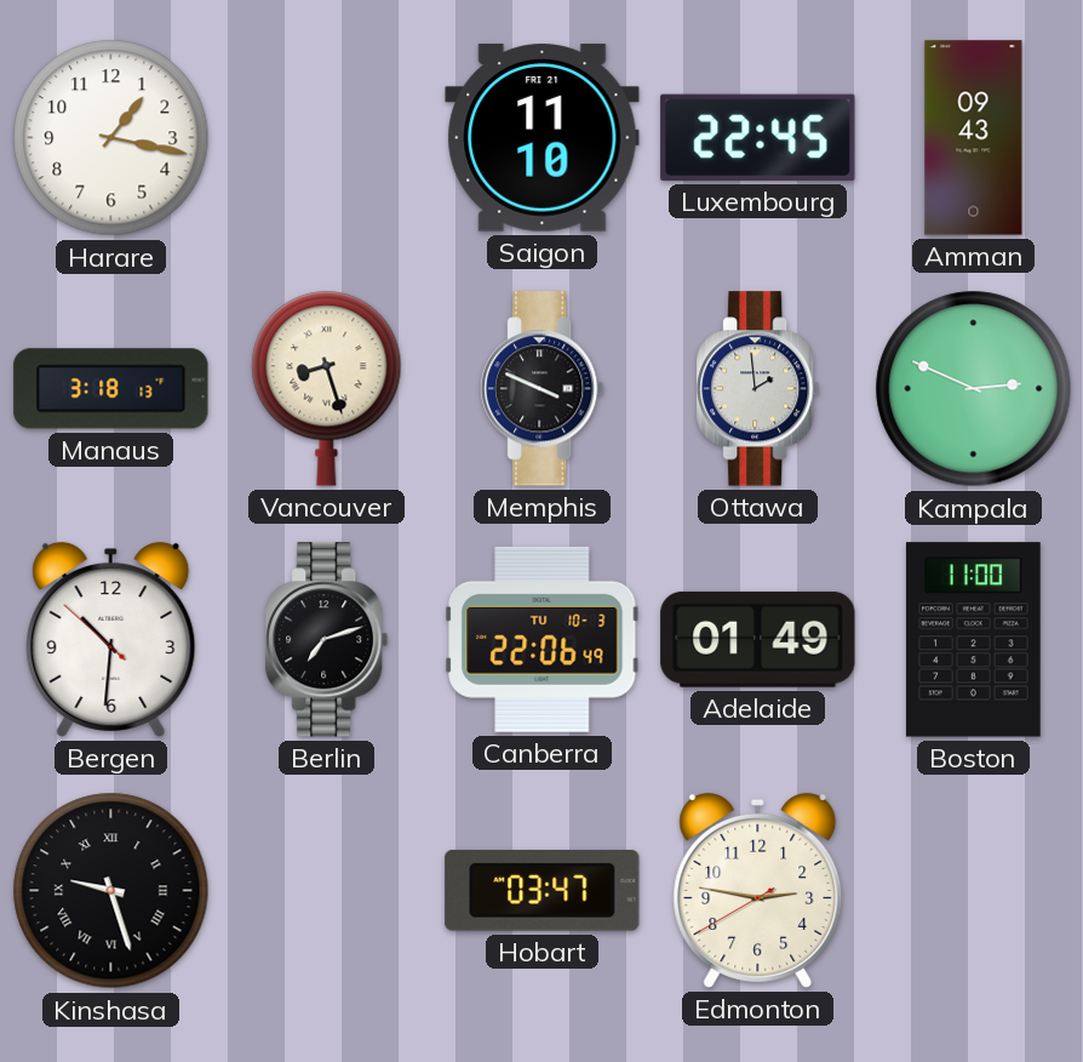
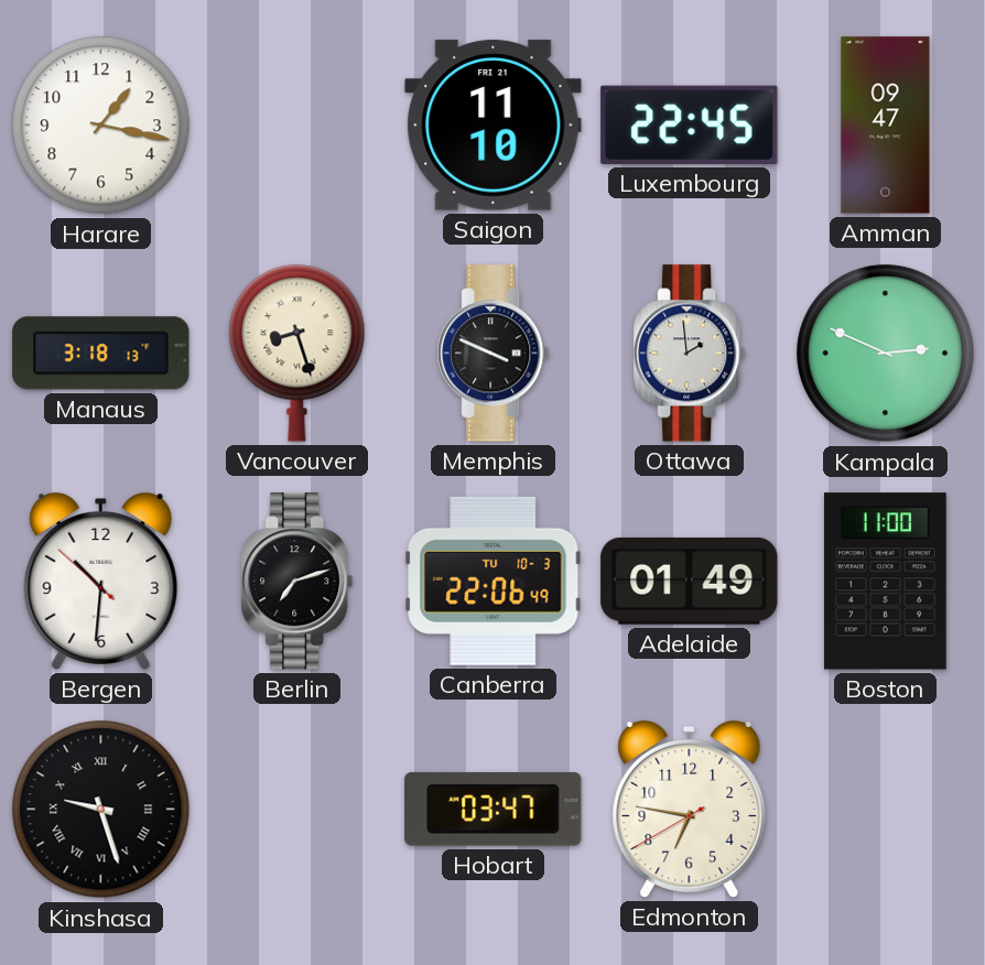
Amman: 09:43 -> 09:47 (886, 126)
Edmonton: 2:46 -> 6:46 (690, 809)
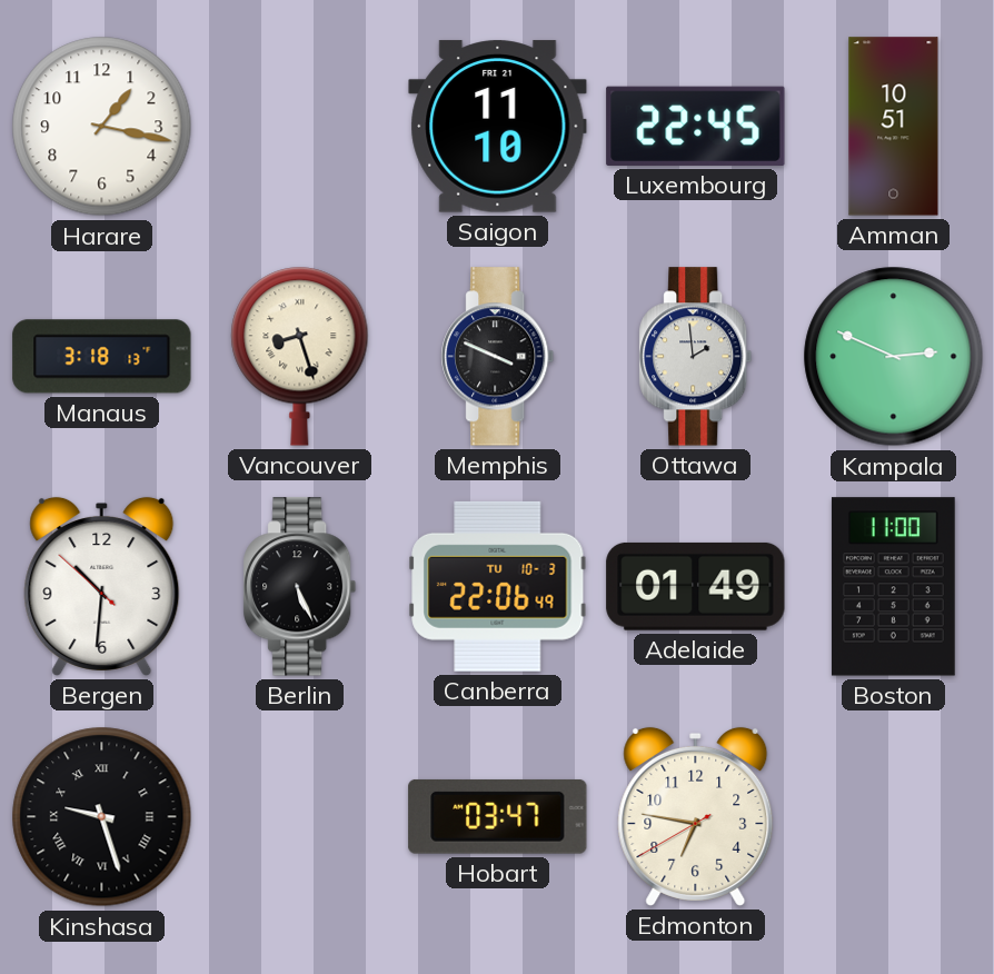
Amman: 09:47 -> 10:51 (894, 127)
Berlin: 7:12 -> 5:26 (300, 587)
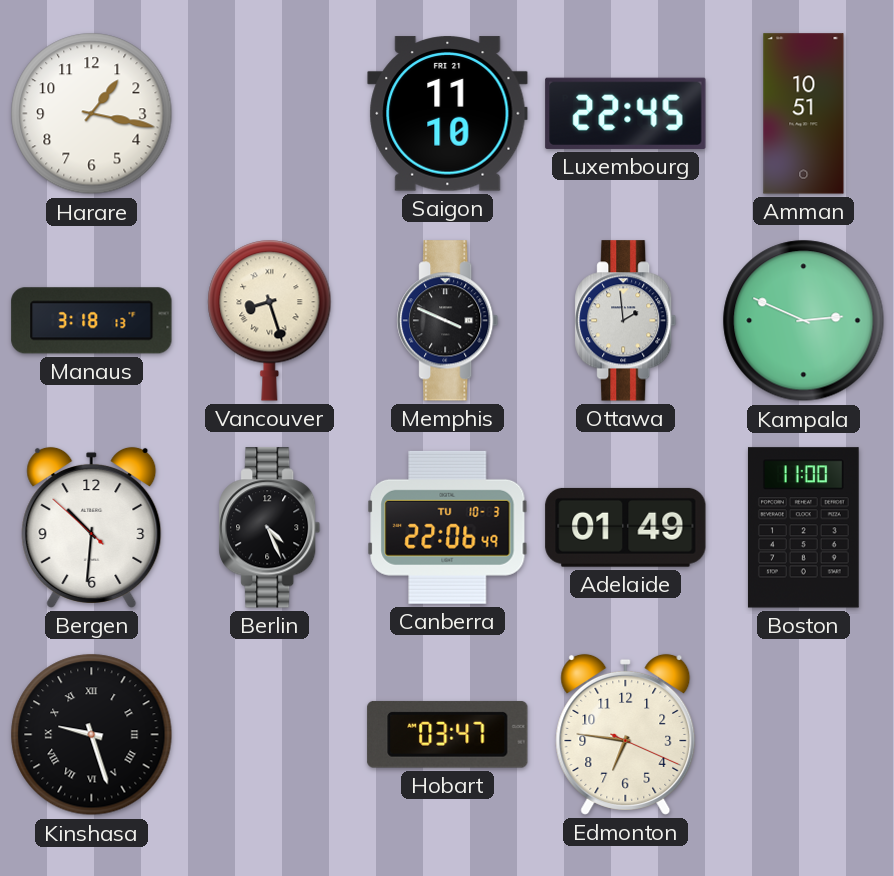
Berlin: 5:26 -> 4:26 (270, 528)
Edmonton: 6:46:40 -> 6:46:19 (626, 734)
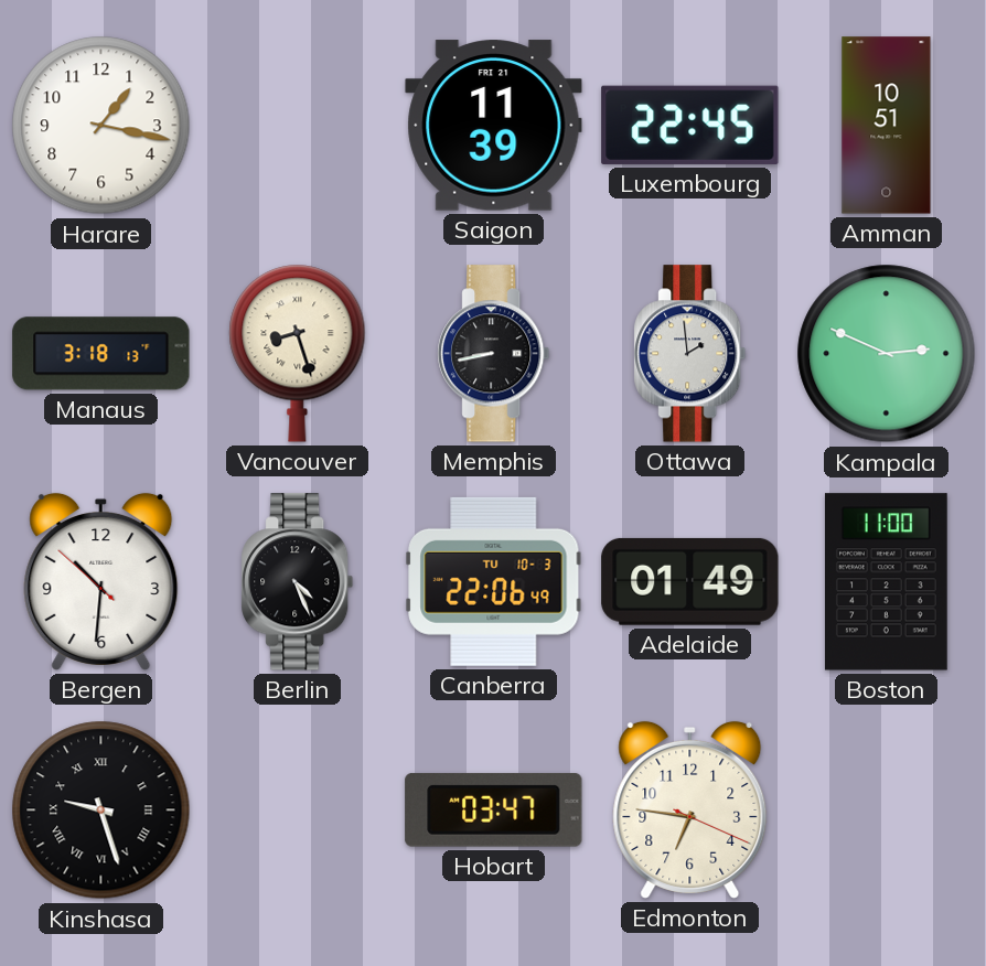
Saigon: 11:10 -> 11:39 (494, 126)
Memphis: 3:49 -> 8:43 (494, 354)
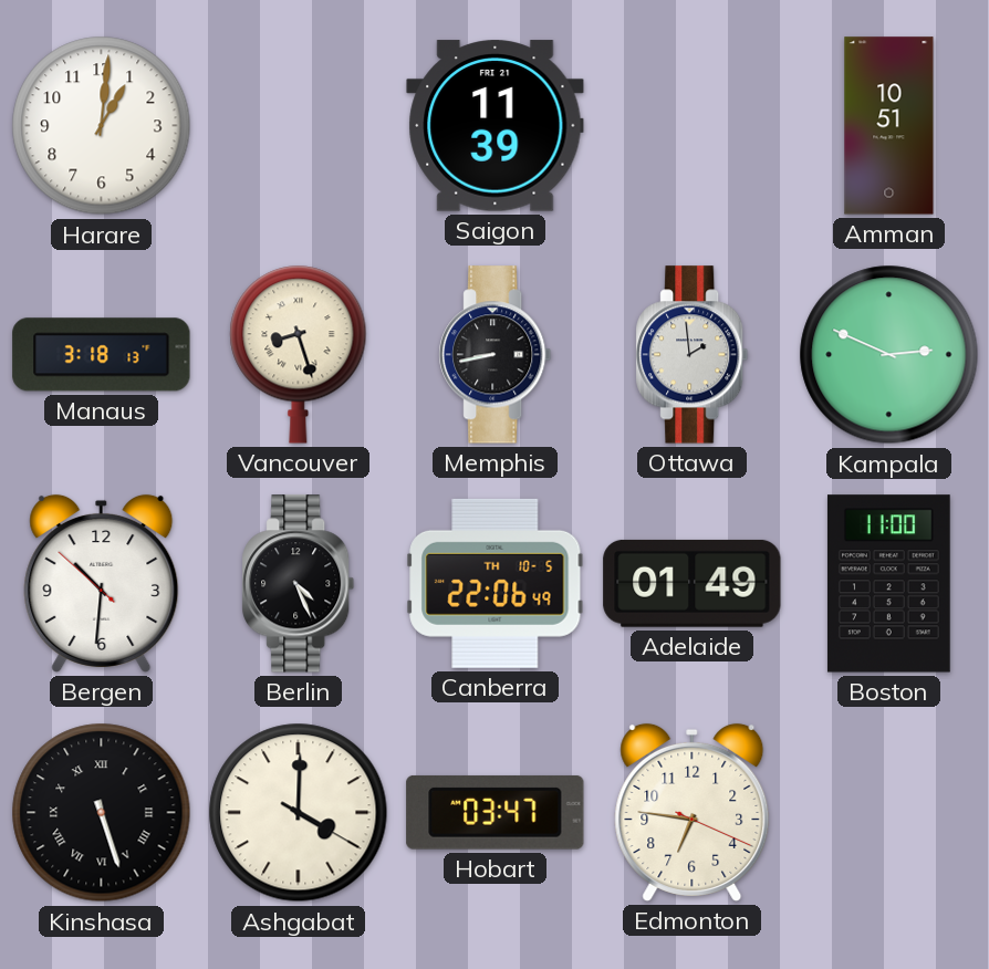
Harare: 1:17 -> 1:01 (102, 126)
Luxembourg: 22:45 -> none (690, 125)
Canberra date: TU 10-3 -> TH 10-5 (496, 583)
Kinshasa: 9:27 -> 5:27 (102, 813)
Ashgabat: none -> 4:00 (299, 813)
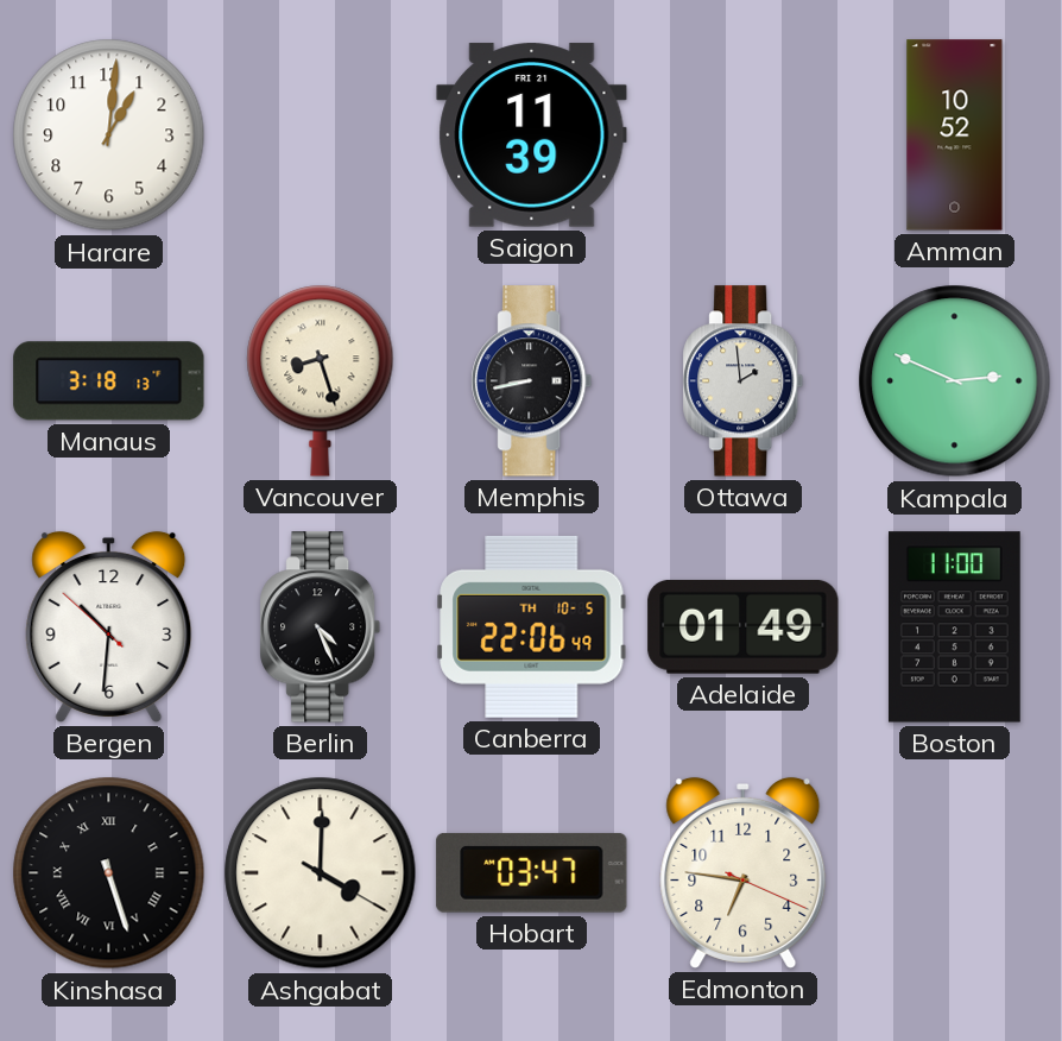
Amman: 10:51 -> 10:52 (955, 135)
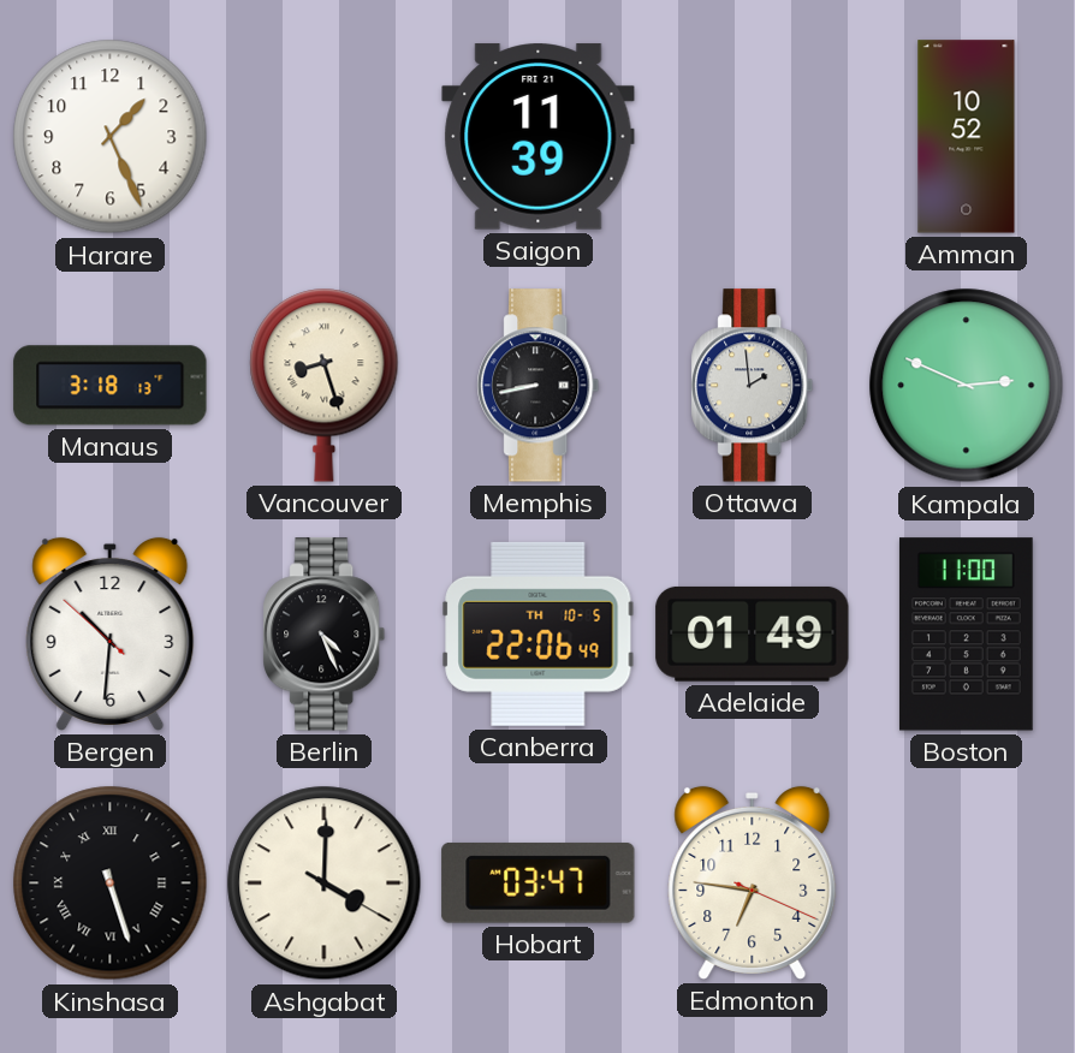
Harare: 1:01 -> 1:26 (111, 137)
